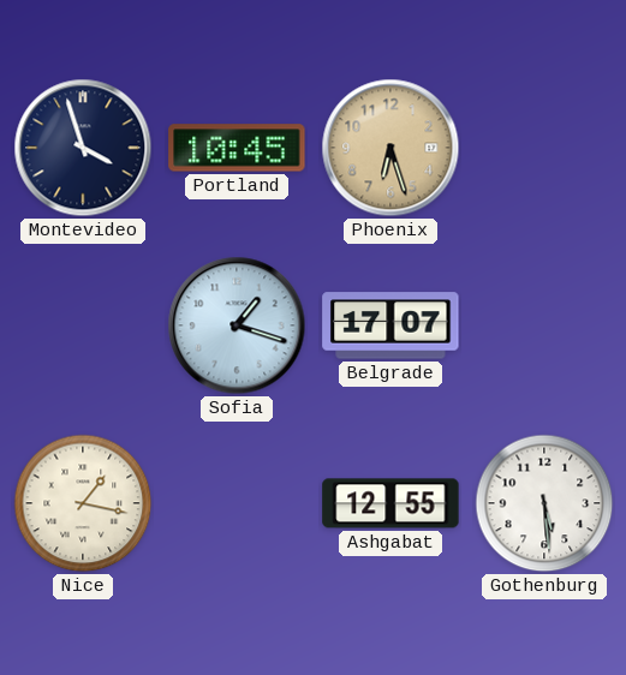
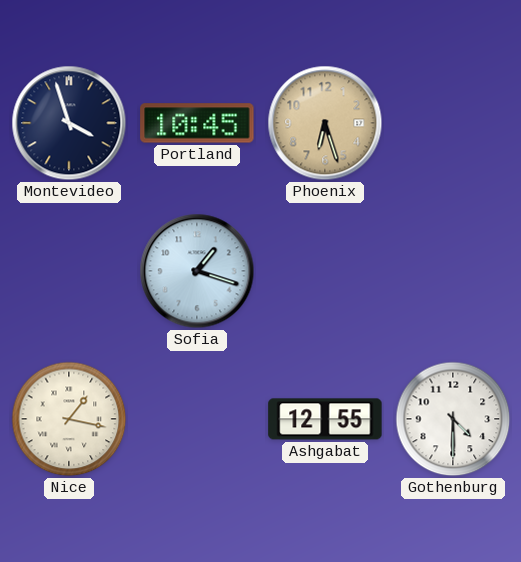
Belgrade: 17:07 -> none (390, 325)
Gothenburg: 5:29 -> 4:30 (453, 419)
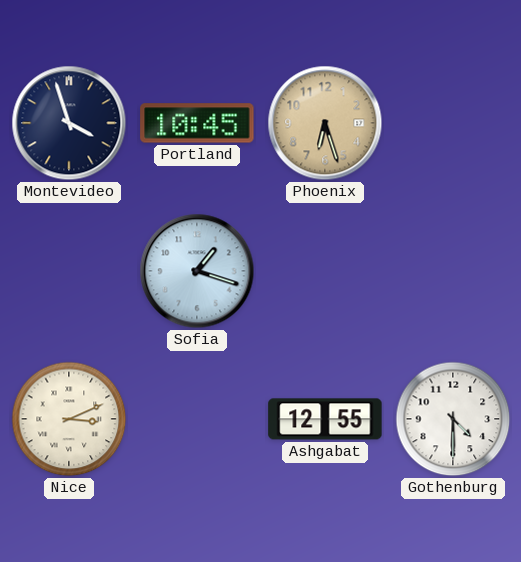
Nice: 1:17 -> 3:11 (69, 419)
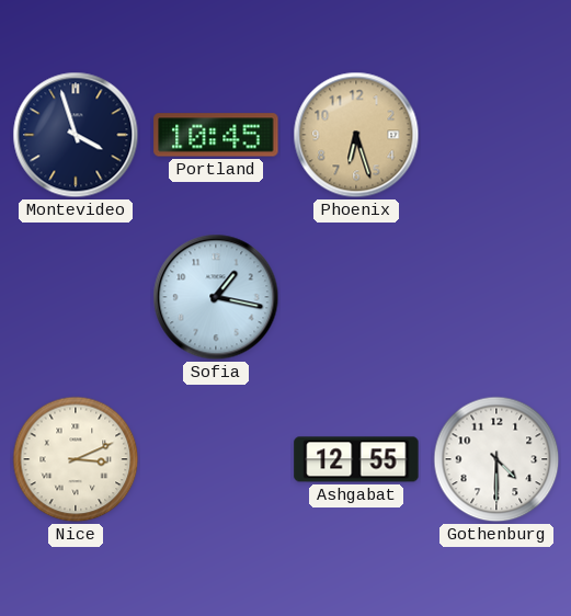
Sofia: 1:18 -> 1:17 (216, 297)
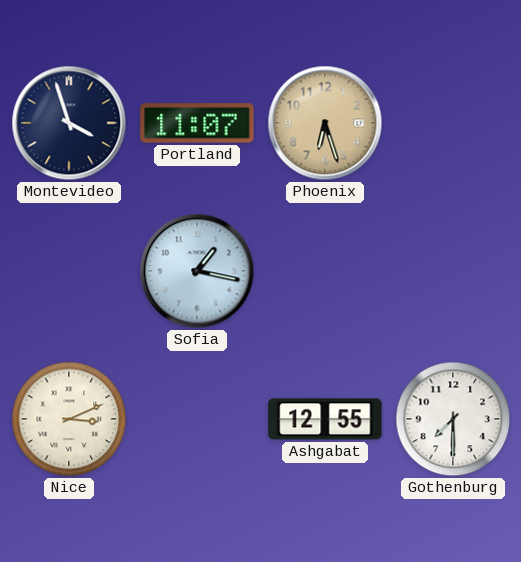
Portland: 10:45 -> 11:07 (197, 123)
Gothenburg: 4:30 -> 7:30 (453, 419)
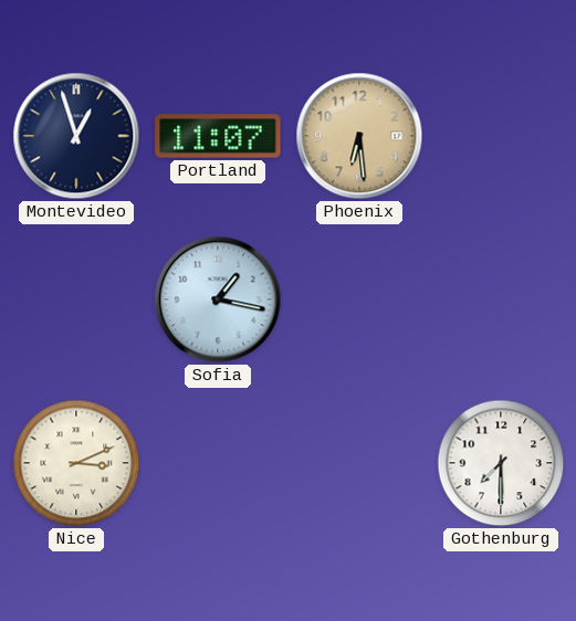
Montevideo: 3:57 -> 12:57 (76, 136)
Phoenix: 6:27 -> 6:29 (359, 136)
Ashgabat: 12:55 -> none (325, 419)
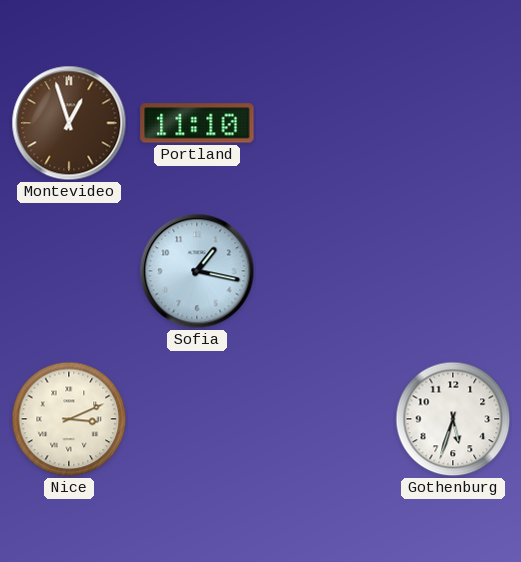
Montevideo dial: navy -> brown (69, 123)
Portland: 11:07 -> 11:10 (197, 123)
Phoenix: 6:29 -> none (359, 136)
Gothenburg: 7:30 -> 5:33 (453, 419)
